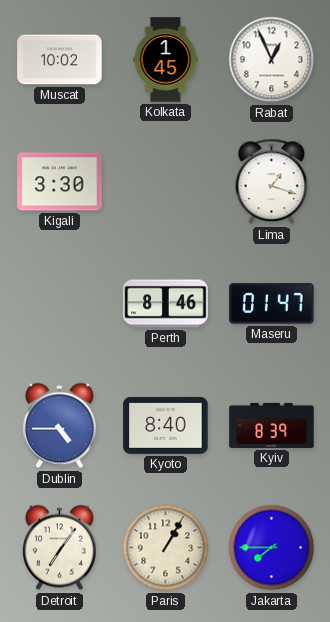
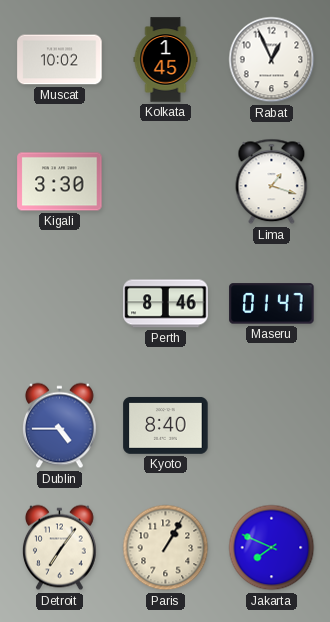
Kyiv: 8:39 -> none (272, 425)
Jakarta: 7:45 -> 7:49 (272, 548)
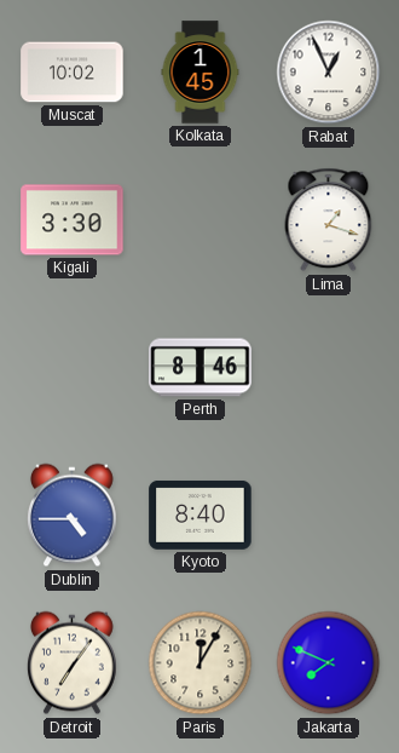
Maseru: 01:47 -> none (272, 304)
Paris: 1:05 -> 12:05 (201, 663)
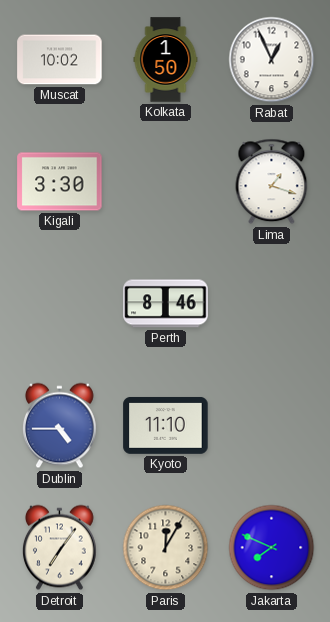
Kolkata: 1:45 -> 1:50 (166, 60)
Kyoto: 8:40 -> 11:10 (166, 425)
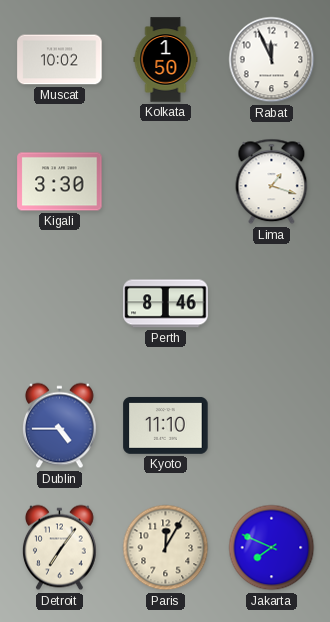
Rabat: 12:56 -> 11:56 (272, 60)
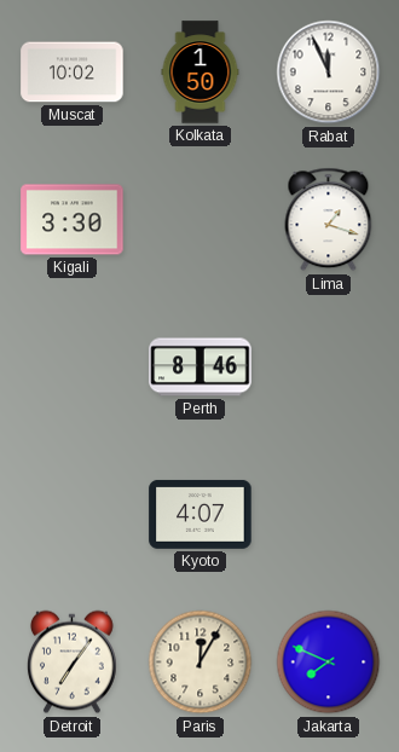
Dublin: 4:45 -> none (60, 426)
Kyoto: 11:10 -> 4:07 (201, 514)
